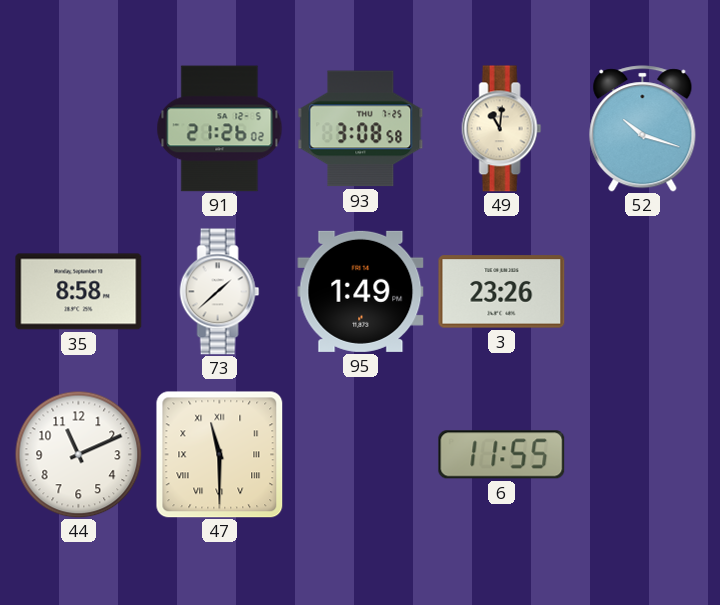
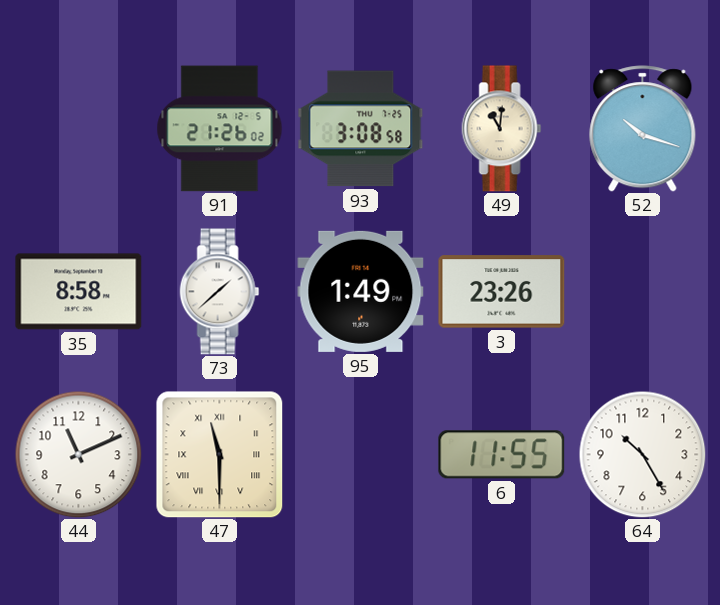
64: none -> 10:25 (642, 454)
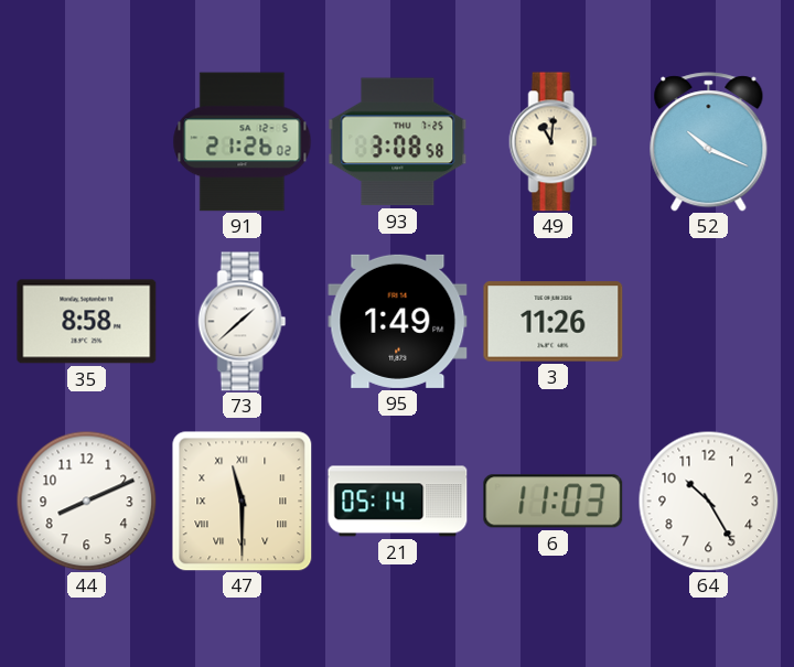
52: 10:18 -> 10:19 (709, 142)
3: 23:26 -> 11:26 (554, 322)
44: 11:11 -> 8:11 (86, 501)
21: none -> 05:14 (398, 502)
6: 11:55 -> 11:03 (554, 502)
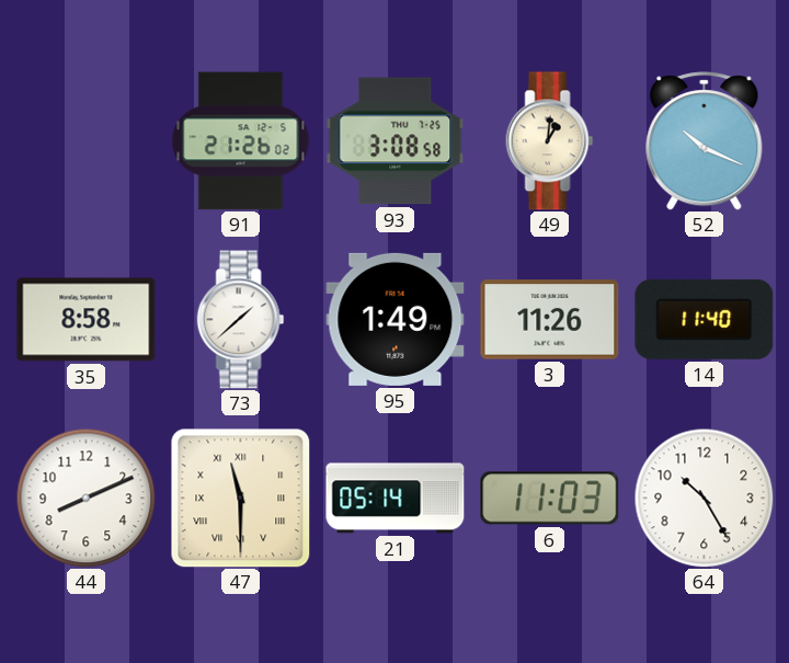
49: 11:01 -> 1:01 (550, 141)
14: none -> 11:40 (705, 319)
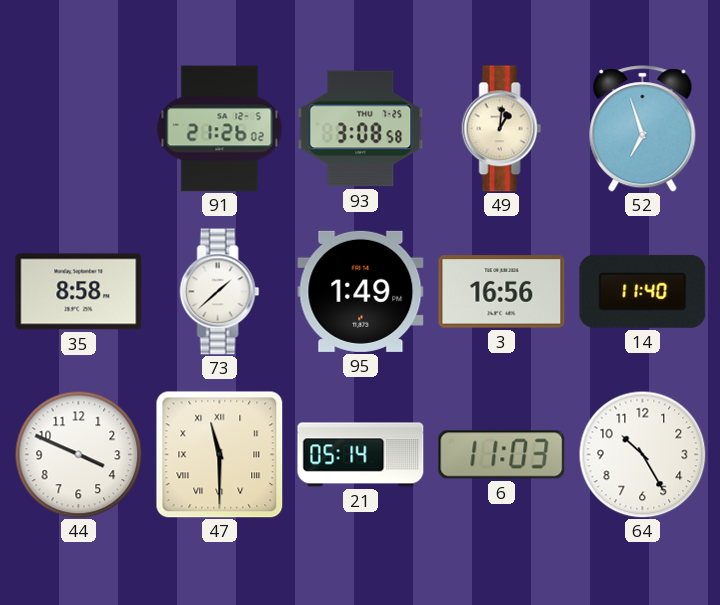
52: 10:19 -> 6:57 (643, 129)
3: 11:26 -> 16:56 (502, 292)
44: 8:11 -> 3:49 (78, 454)
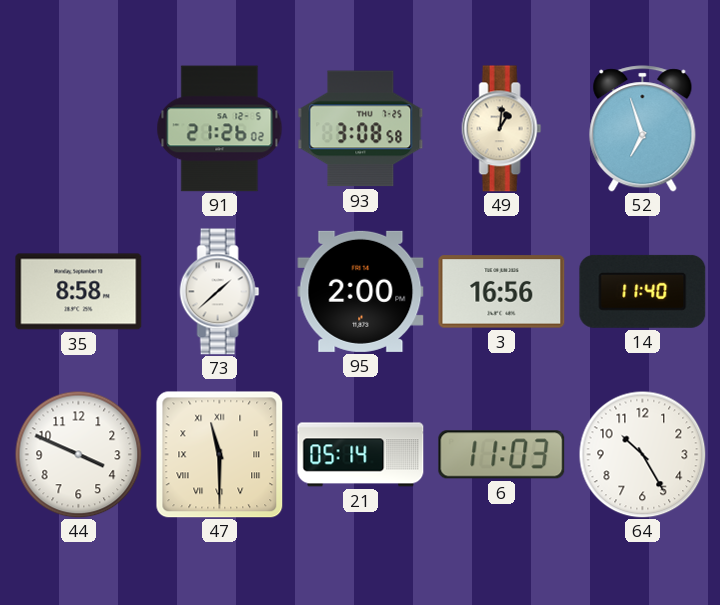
95: 1:49 -> 2:00 (361, 291)
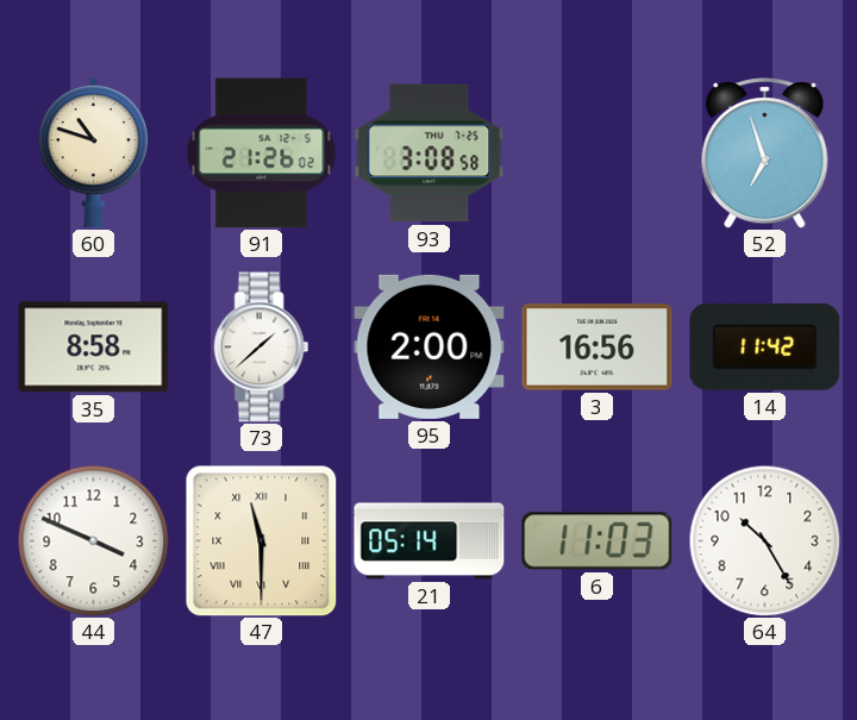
60: none -> 10:48 (93, 152)
49: 1:01 -> none (502, 129)
14: 11:40 -> 11:42 (765, 346)
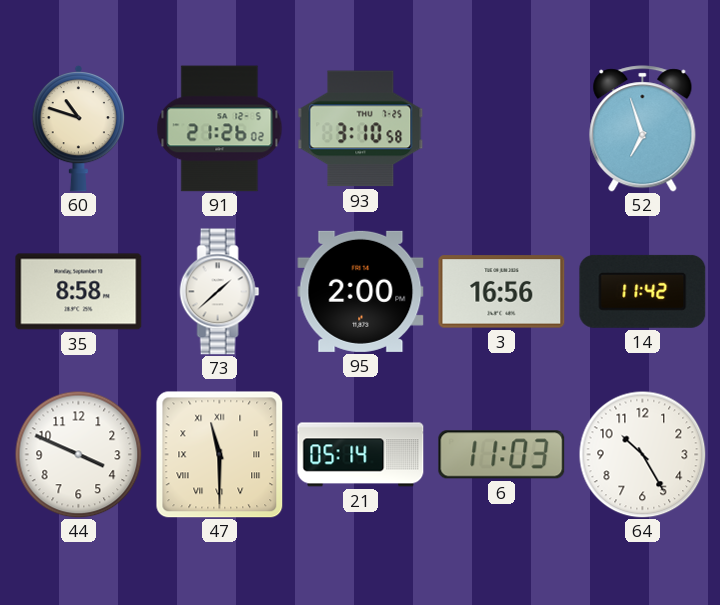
93: 3:08 -> 3:10 (361, 129)
